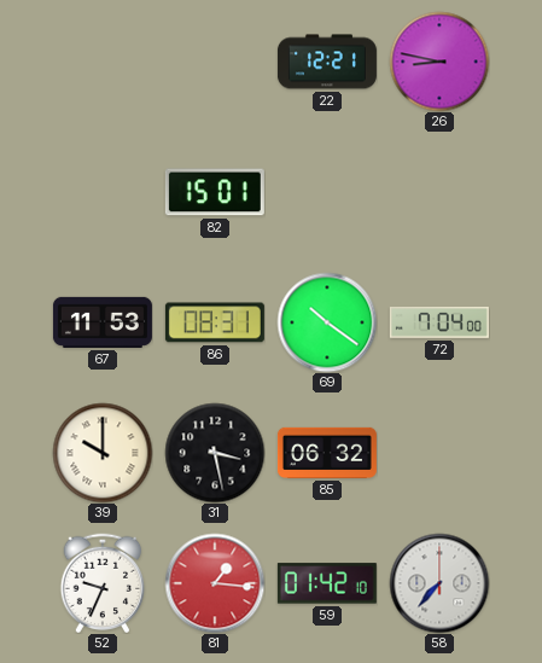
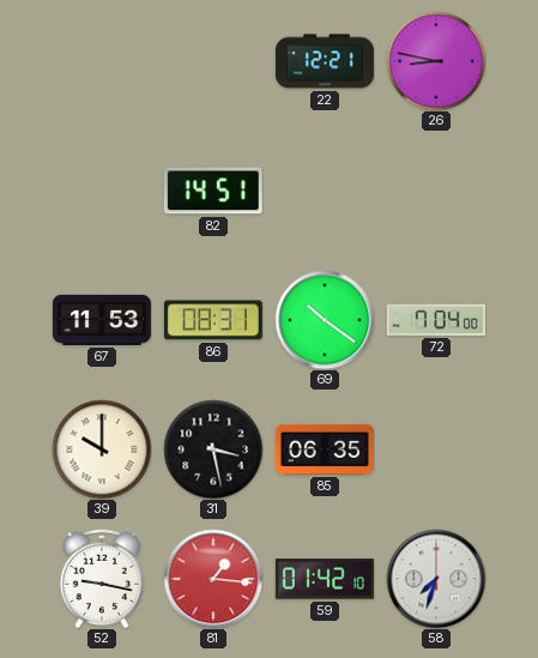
82: 15:01 -> 14:51 (213, 191)
85: 06:32 -> 06:35 (325, 449)
52: 9:34 -> 9:17 (102, 579)
58: 7:37 -> 7:33 (436, 579)
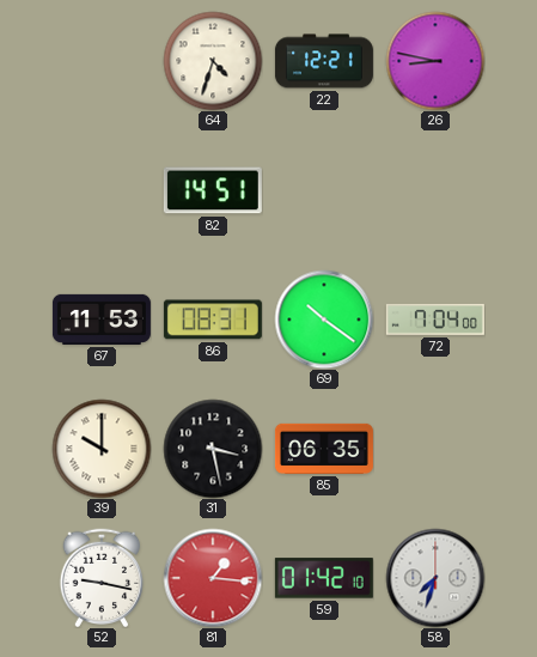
64: none -> 4:33 (213, 61)
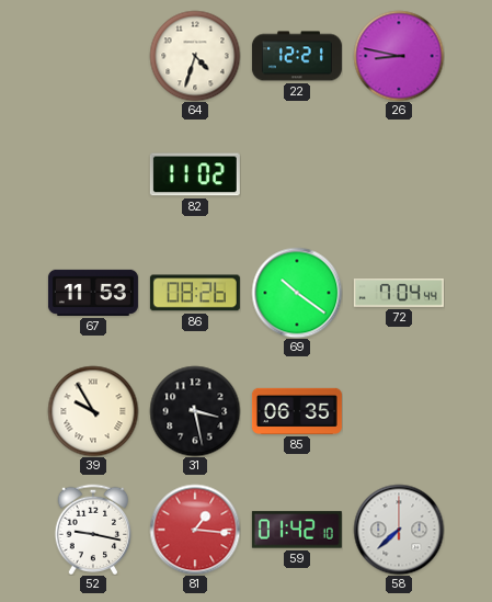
82: 14:51 -> 11:02 (195, 174)
86: 08:31 -> 08:26 (195, 293)
72: 7:04:00 -> 7:04:44 (399, 293)
39: 10:00 -> 9:55 (93, 411)
58: 7:33 -> 7:38 (399, 530)
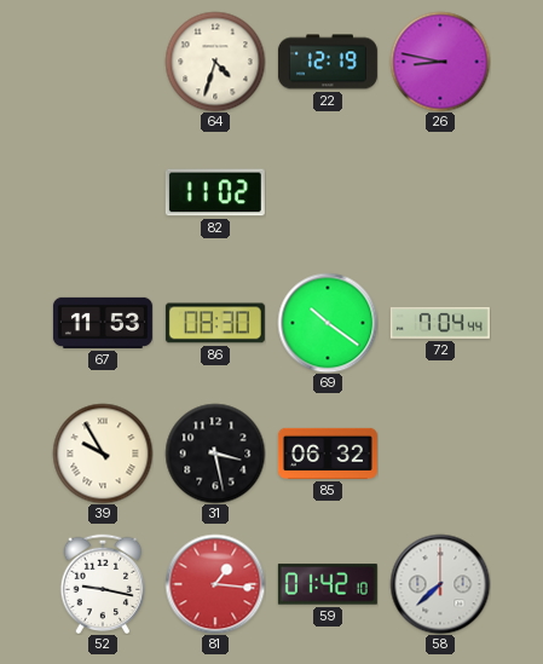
22: 12:21 -> 12:19 (328, 62)
86: 08:26 -> 08:30 (215, 323)
85: 06:35 -> 06:32 (328, 454)
